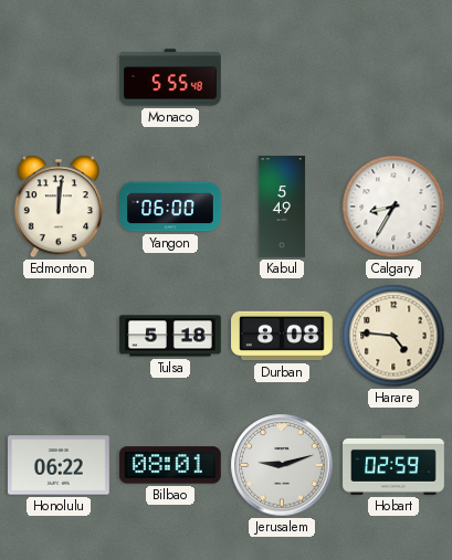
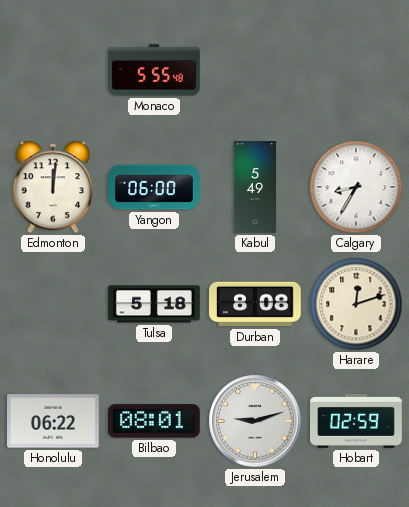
Harare: 4:46 -> 12:12 (356, 304)
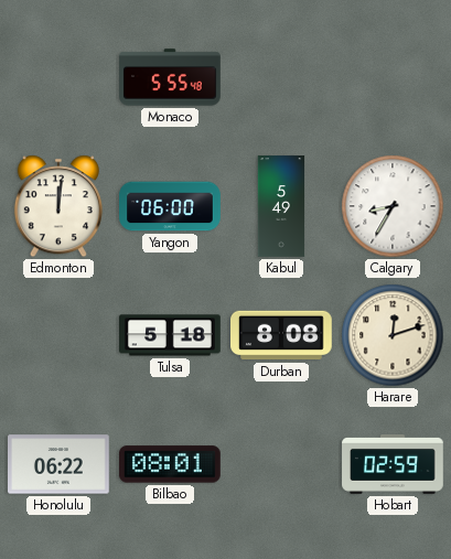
Jerusalem: 9:12 -> none (255, 421)
